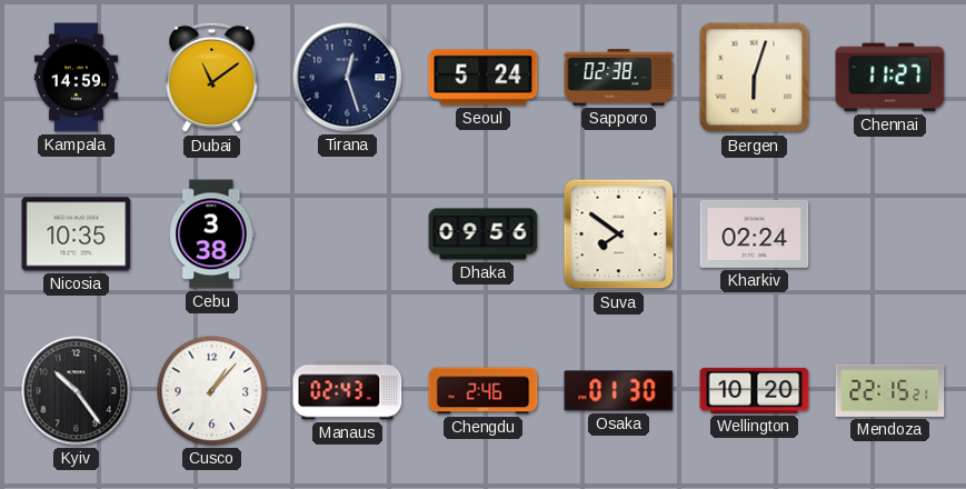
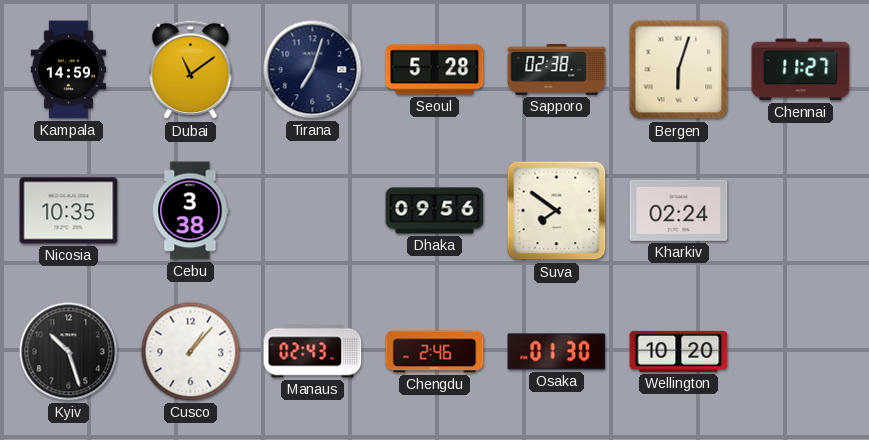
Tirana: 12:27 -> 7:03 (313, 70)
Seoul: 5:24 -> 5:28 (435, 70)
Kyiv: 10:24 -> 10:27 (69, 352)
Mendoza: 22:15 -> none (890, 390)
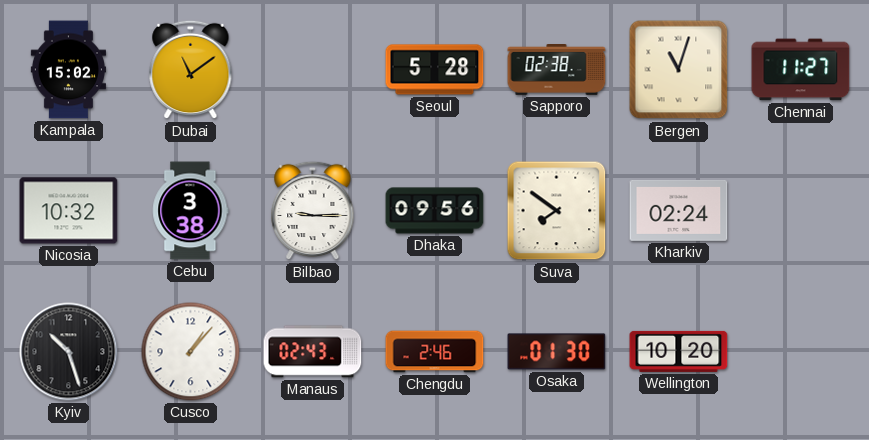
Kampala: 14:59 -> 15:02 (68, 70)
Tirana: 7:03 -> none (313, 70)
Bergen: 6:03 -> 11:03 (679, 70)
Nicosia: 10:35 -> 10:32 (69, 211)
Bilbao: none -> 9:15 (313, 211)
